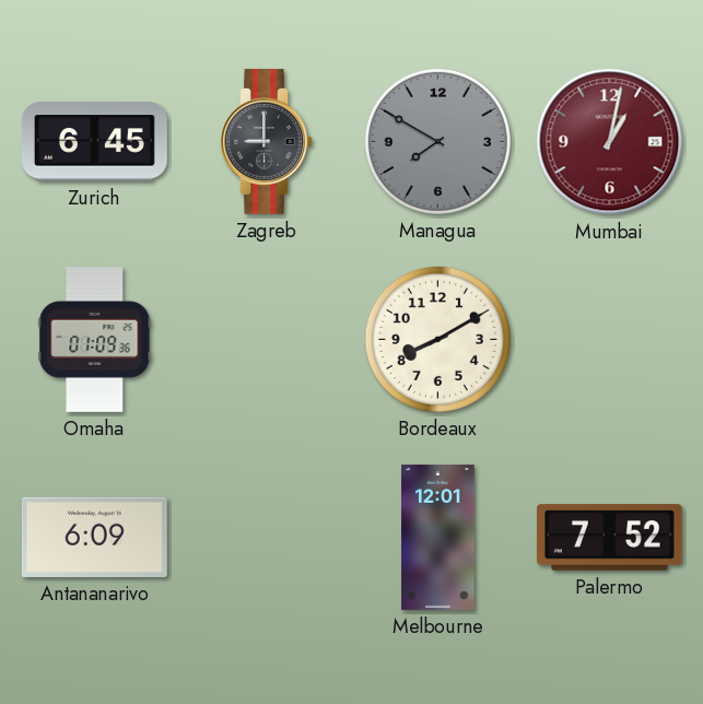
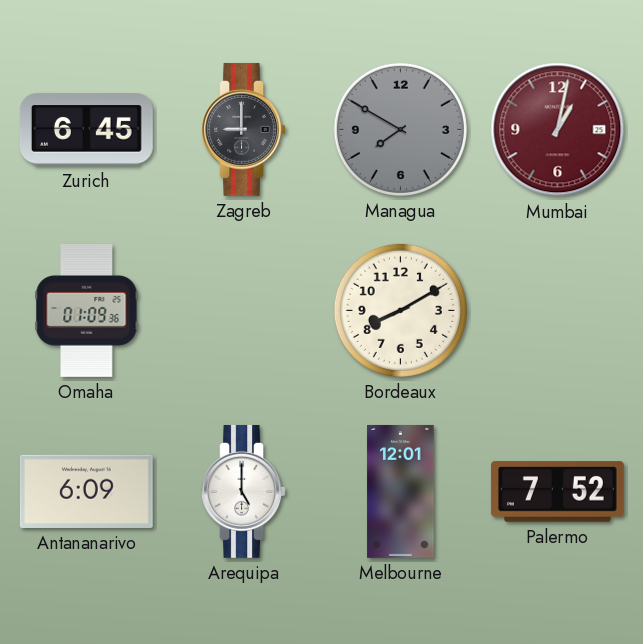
Arequipa: none -> 5:00 (243, 491)
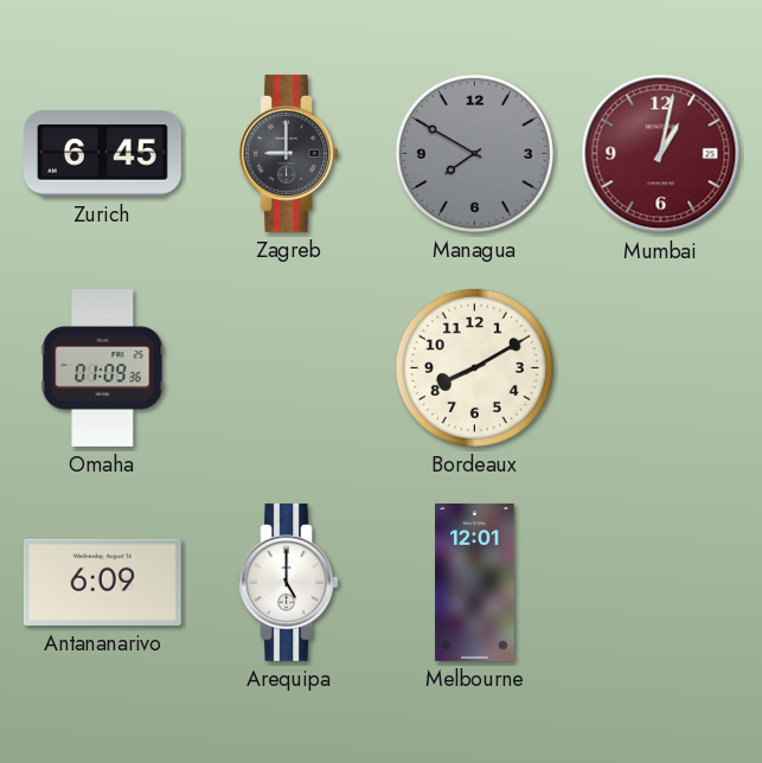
Palermo: 7:52 -> none (557, 492)
